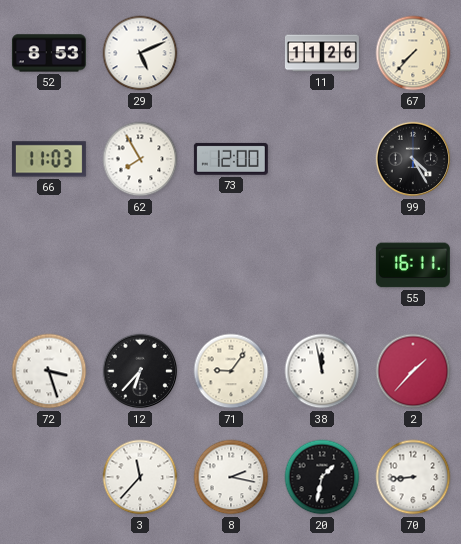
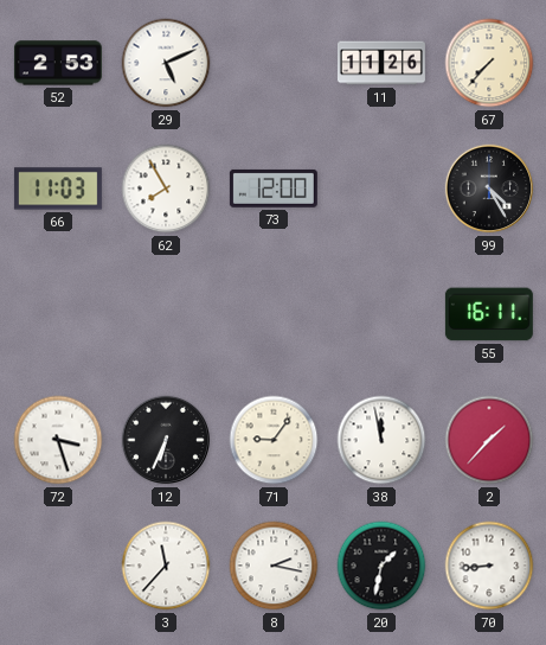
52: 8:53 -> 2:53 (58, 63)
12: 6:37 -> 6:34 (166, 440)
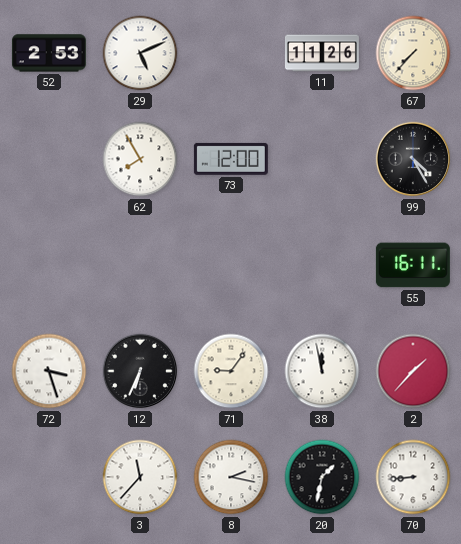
66: 11:03 -> none (58, 189)
